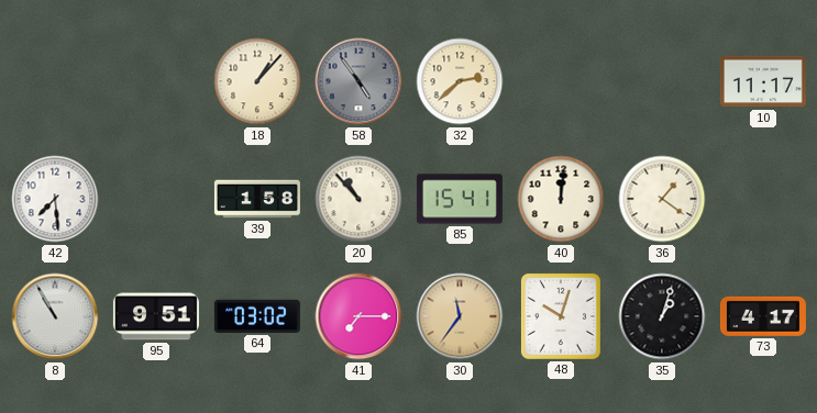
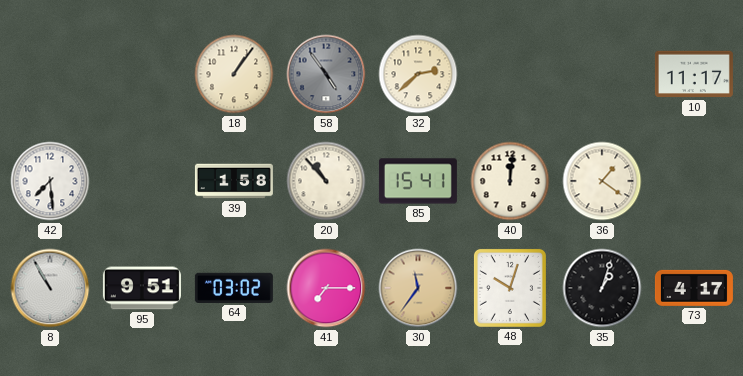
18: 1:07 -> 1:06 (234, 74)
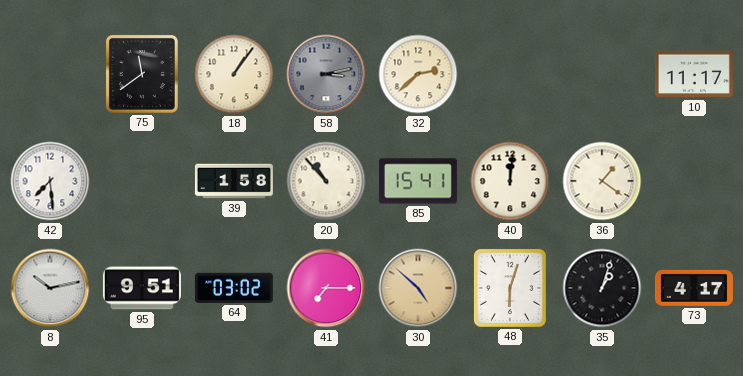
75: none -> 11:39 (142, 74)
58: 4:54 -> 3:13 (326, 74)
8: 10:55 -> 10:13 (50, 288)
30: 11:36 -> 4:52 (418, 288)
48: 10:03 -> 6:03 (510, 288)
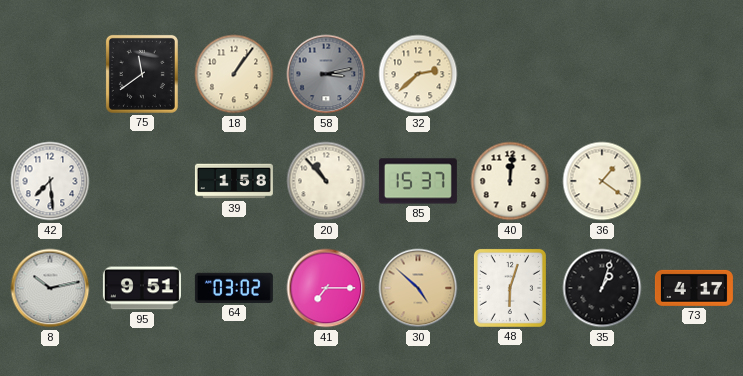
10: 11:17 -> none (694, 74)
85: 15:41 -> 15:37 (418, 181)
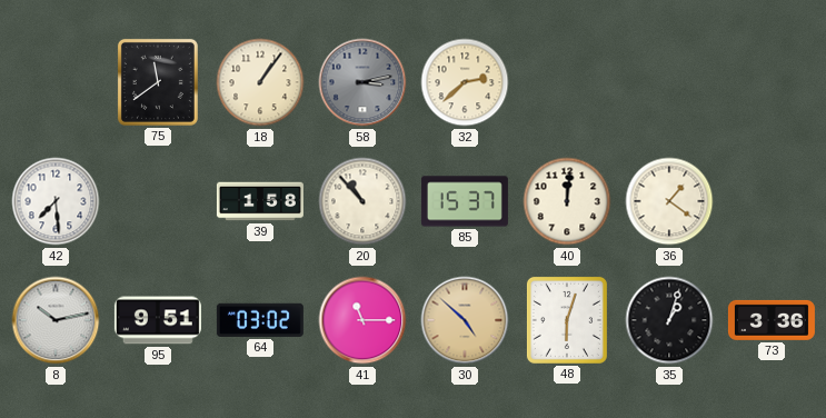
41: 7:15 -> 11:15 (362, 320)
73: 4:17 -> 3:36 (772, 320)
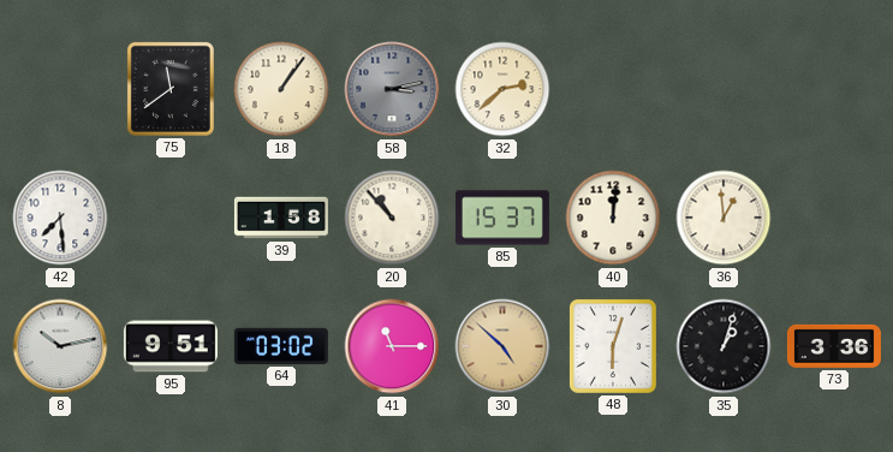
36: 1:21 -> 12:59 (724, 218)
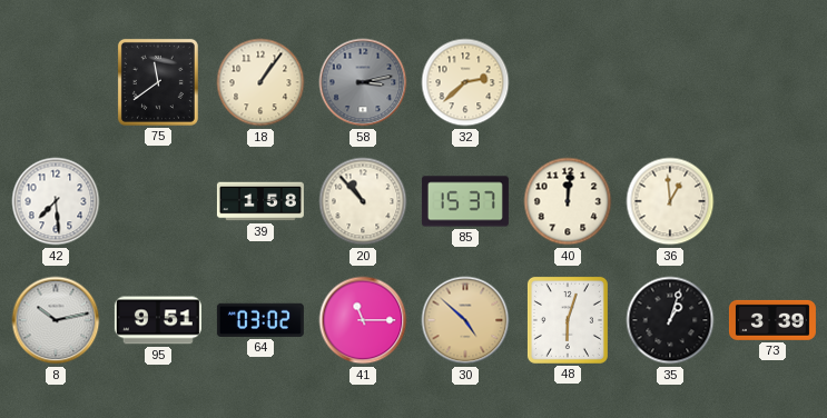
73: 3:36 -> 3:39 (772, 320)
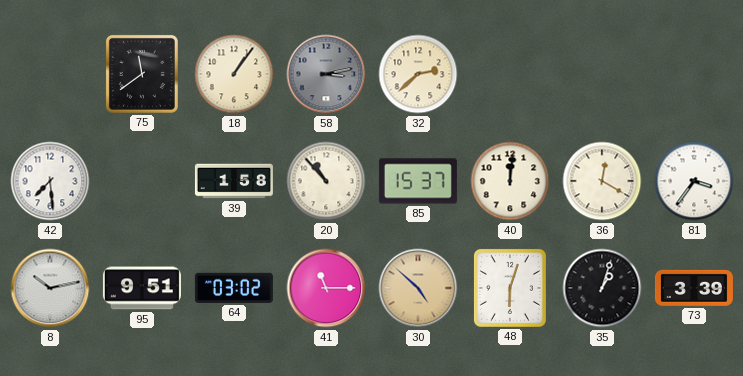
36: 12:59 -> 12:20 (602, 181)
81: none -> 3:36 (694, 181)
